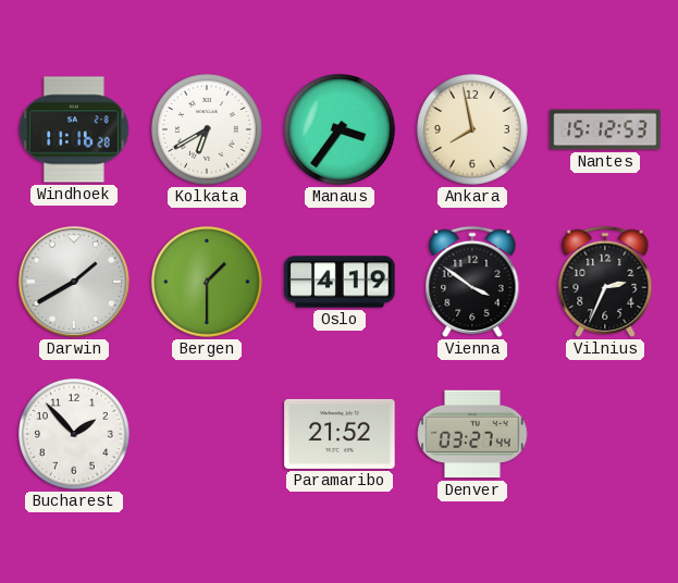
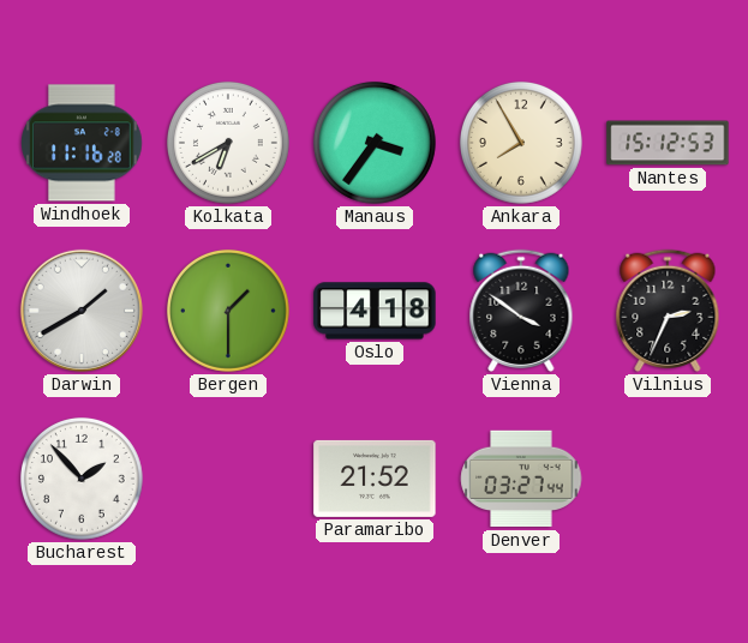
Ankara: 7:58 -> 7:55 (521, 143)
Oslo: 4:19 -> 4:18 (375, 311)
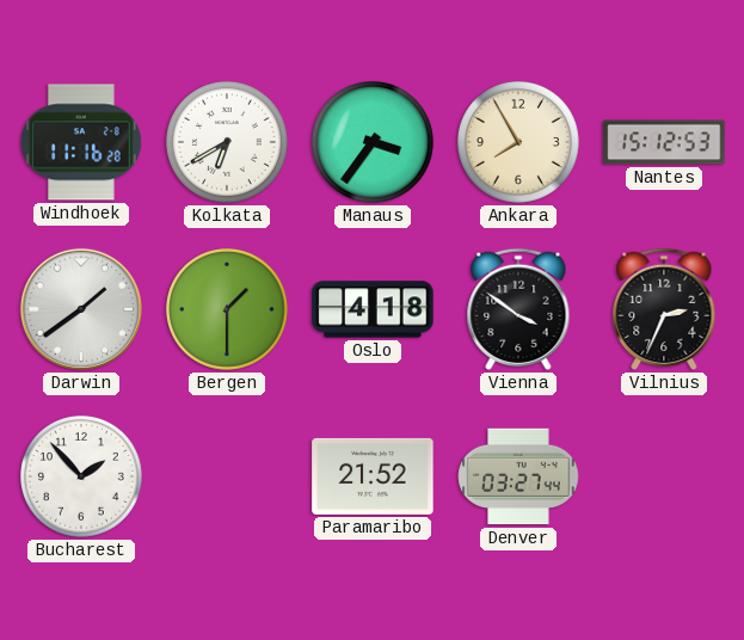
Darwin: 1:40 -> 1:39 (81, 309)
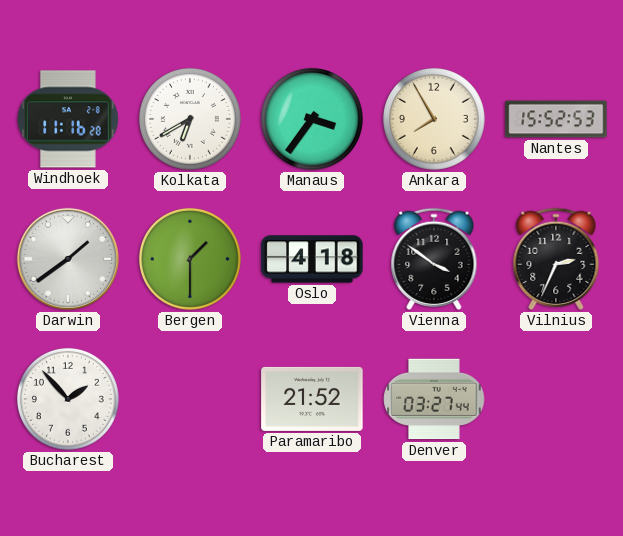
Nantes: 15:12 -> 15:52 (556, 119)
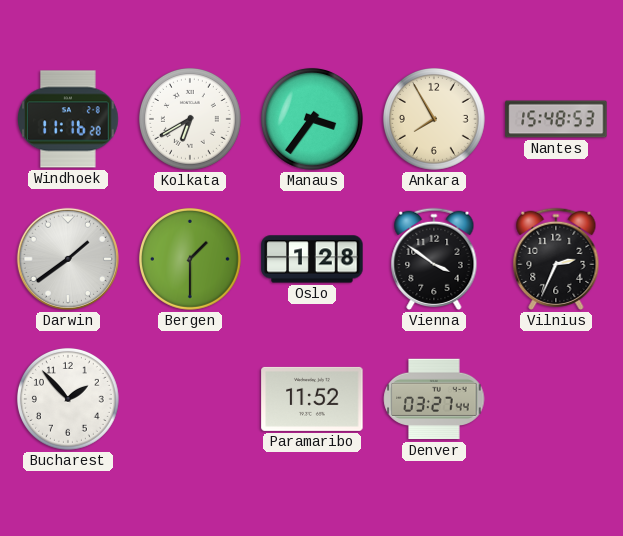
Nantes: 15:52 -> 15:48 (556, 119)
Oslo: 4:18 -> 1:28 (312, 259)
Paramaribo: 21:52 -> 11:52 (312, 399)
